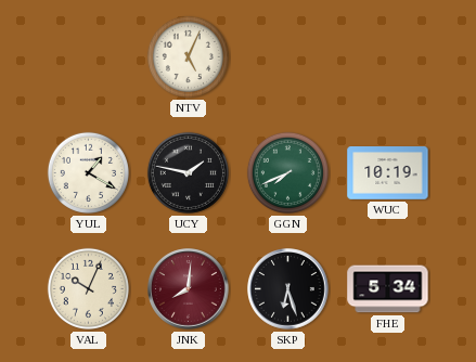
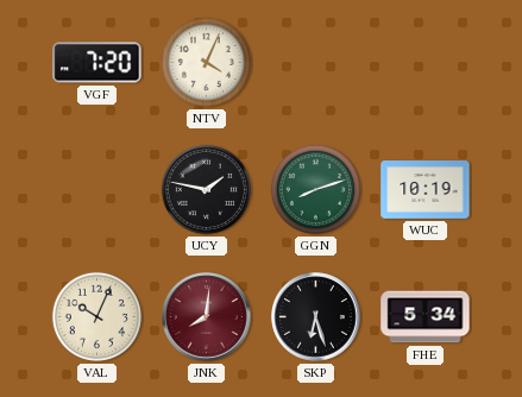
VGF: none -> 7:20 (98, 63)
NTV: 5:04 -> 4:04 (206, 62)
YUL: 1:20 -> none (88, 172)
GGN: 7:41 -> 8:12 (315, 189)
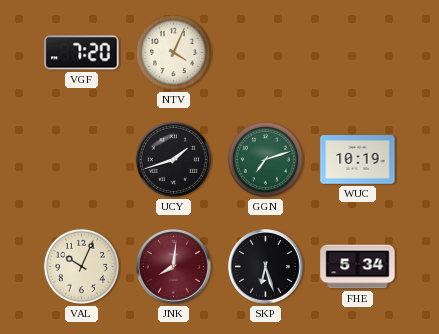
UCY: 1:47 -> 1:42 (173, 159)
GGN: 8:12 -> 7:12 (265, 159)
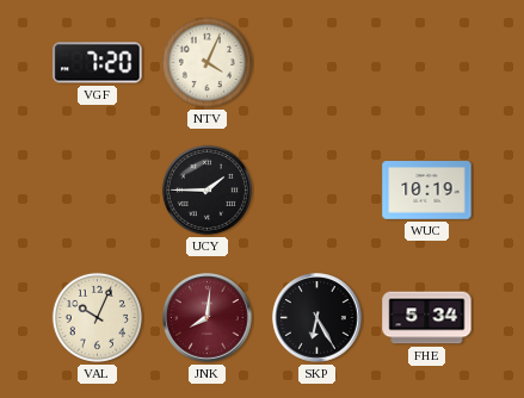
UCY: 1:42 -> 1:45 (206, 189)
GGN: 7:12 -> none (265, 159)
SKP: 6:27 -> 6:25 (318, 318)
